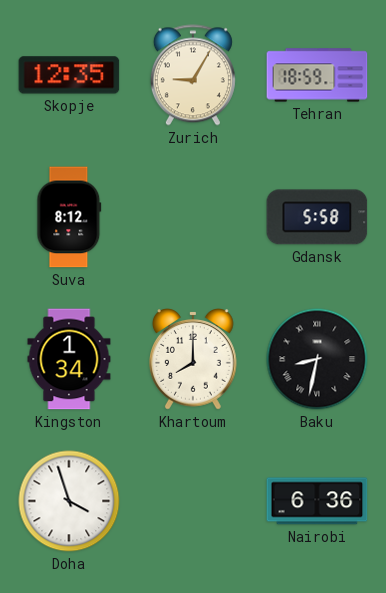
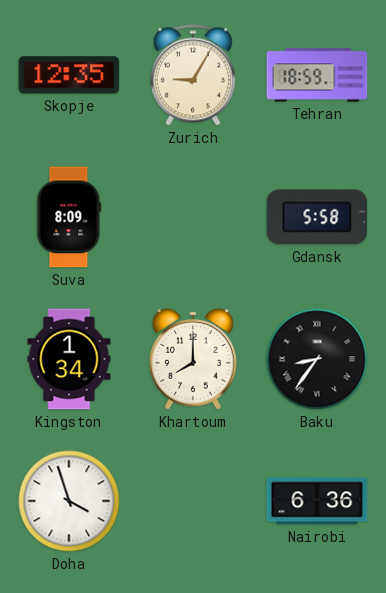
Suva: 8:12 -> 8:09 (69, 217)
Baku: 8:32 -> 8:36 (317, 359)
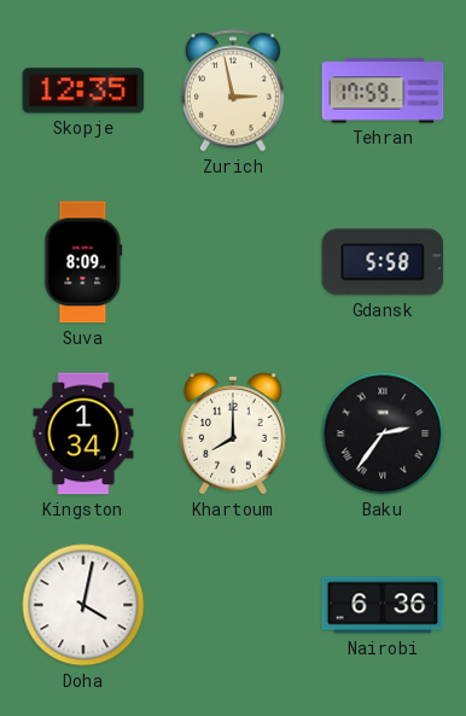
Zurich: 9:05 -> 2:58 (233, 91)
Tehran: 18:59 -> 17:59 (383, 91)
Baku: 8:36 -> 2:36 (383, 433)
Doha: 3:57 -> 4:02 (83, 605)
